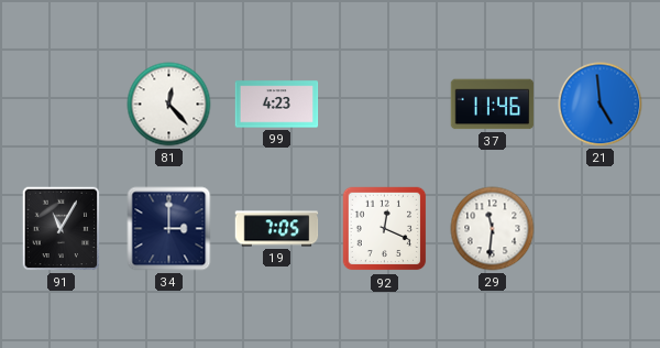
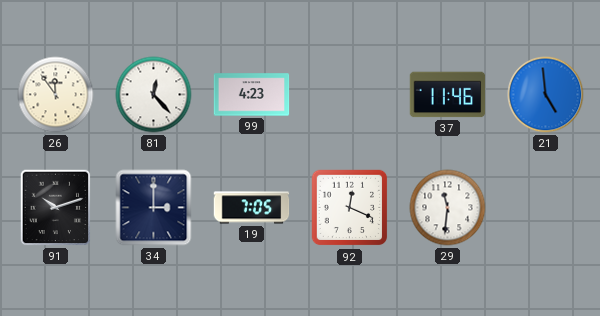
26: none -> 11:54 (56, 95)
91: 11:05 -> 10:12 (56, 208)
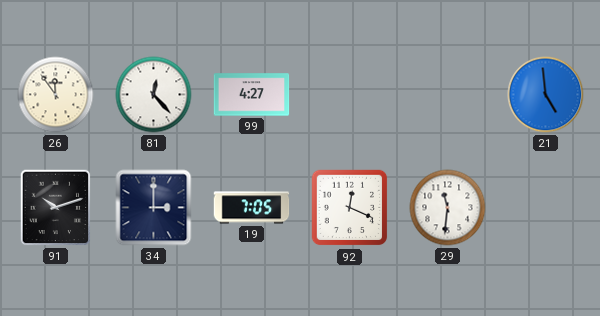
99: 4:23 -> 4:27 (252, 95)
37: 11:46 -> none (448, 95)
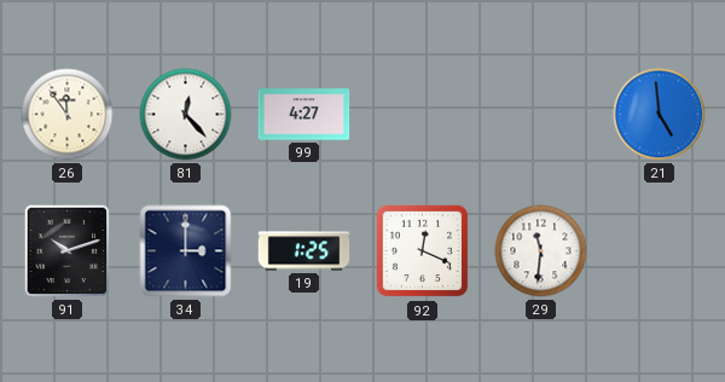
19: 7:05 -> 1:25 (304, 251)
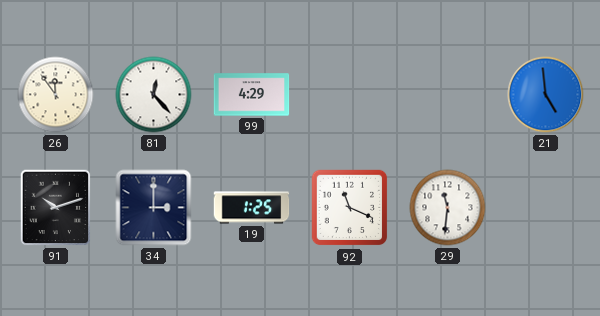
99: 4:27 -> 4:29 (252, 95)
92: 12:19 -> 11:19 (350, 208)
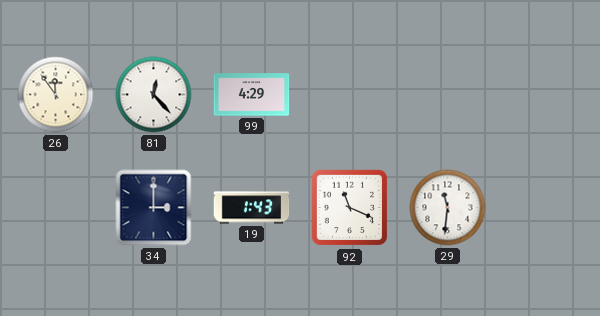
21: 4:59 -> none (546, 95)
91: 10:12 -> none (56, 208)
19: 1:25 -> 1:43 (252, 208)
